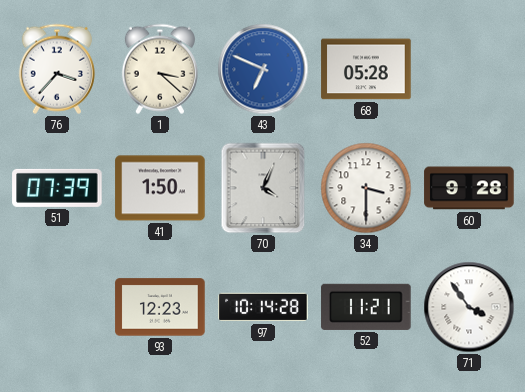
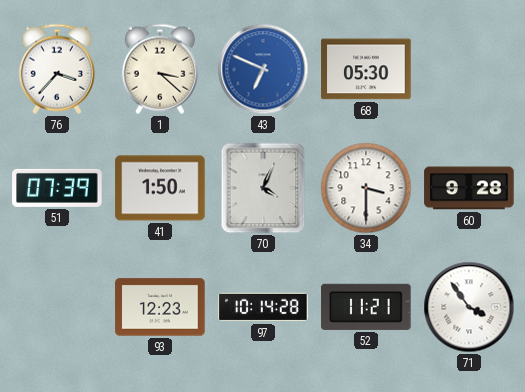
68: 05:28 -> 05:30 (366, 69)
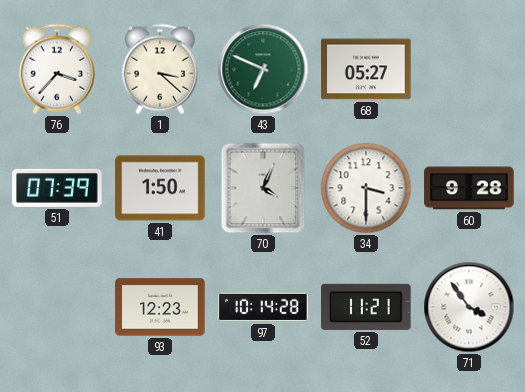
43 dial: blue -> green (263, 69)
68: 05:30 -> 05:27 (366, 69)
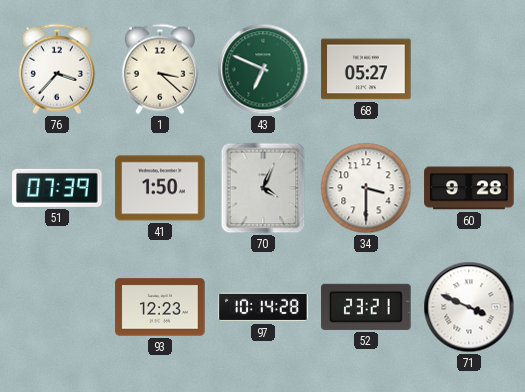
52: 11:21 -> 23:21 (366, 307)
71: 3:54 -> 3:49 (469, 307)
